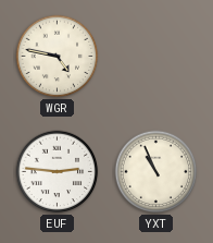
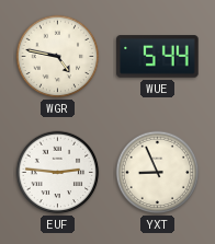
WUE: none -> 5:44 (158, 57)
YXT: 10:56 -> 8:56 (158, 173)
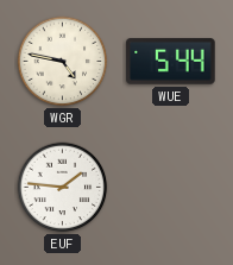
EUF: 2:46 -> 1:46 (63, 188)
YXT: 8:56 -> none (158, 173)
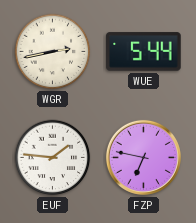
WGR: 4:47 -> 2:43 (53, 52)
FZP: none -> 6:47 (143, 157)
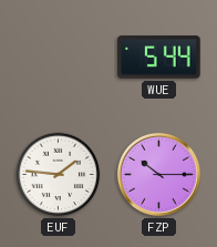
WGR: 2:43 -> none (53, 52)
FZP: 6:47 -> 10:15 (158, 174)
